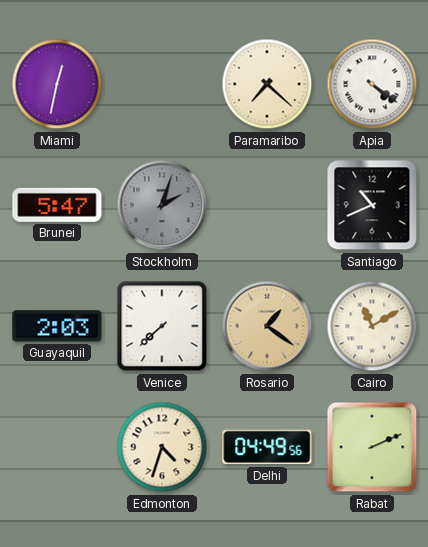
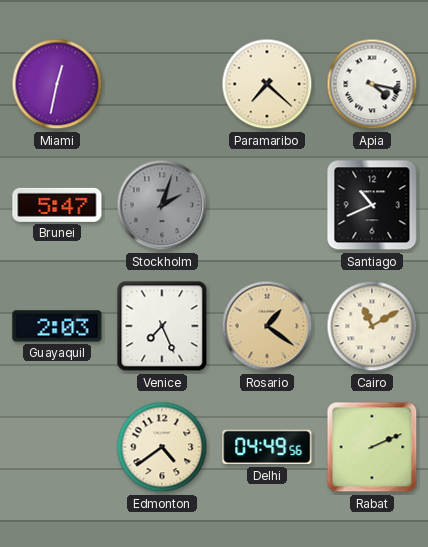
Apia: 4:21 -> 4:17 (372, 84)
Venice: 7:38 -> 7:26 (162, 326)
Edmonton: 4:33 -> 4:39 (162, 447)
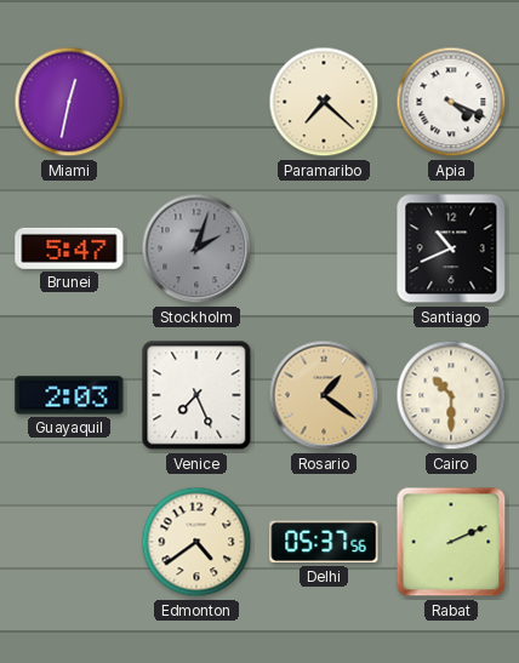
Apia: 4:17 -> 4:19 (451, 102)
Cairo: 11:10 -> 10:30 (451, 395)
Delhi: 04:49 -> 05:37 (324, 542)
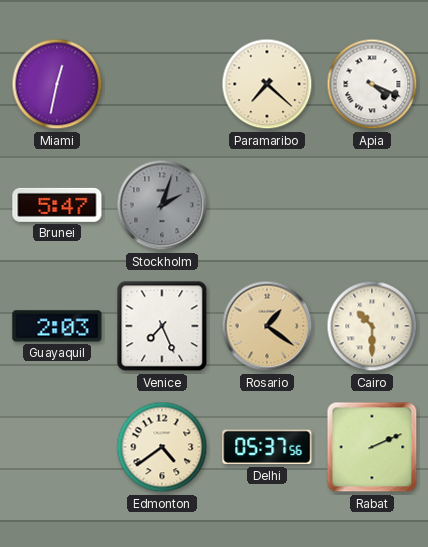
Santiago: 10:41 -> none (451, 248)
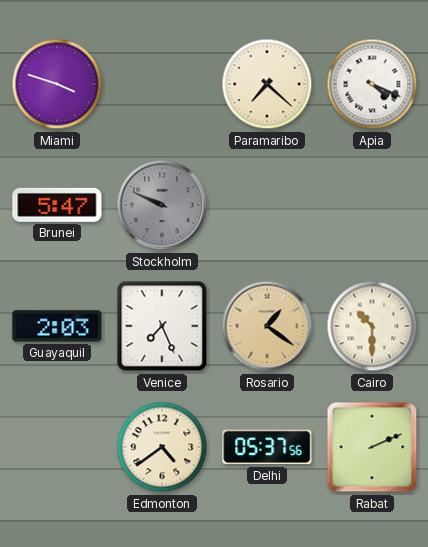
Miami: 12:32 -> 3:48 (57, 84)
Stockholm: 2:03 -> 9:49 (162, 205)
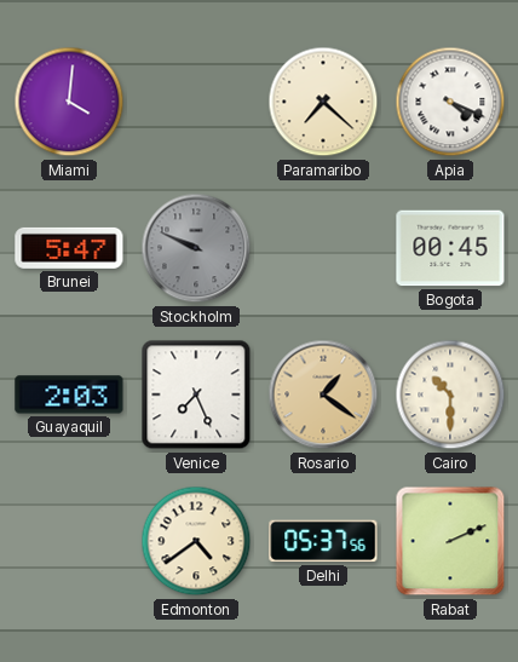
Miami: 3:48 -> 4:01 (69, 102)
Bogota: none -> 00:45 (450, 248)
